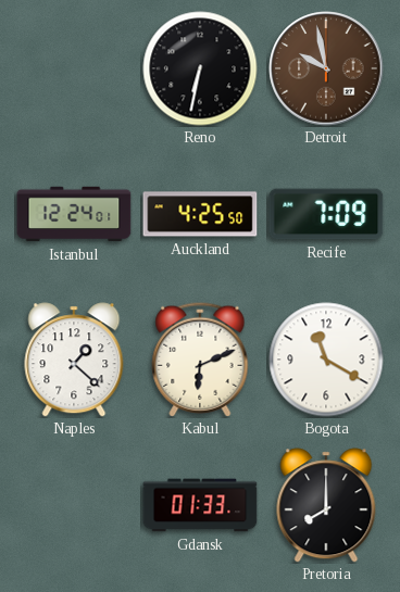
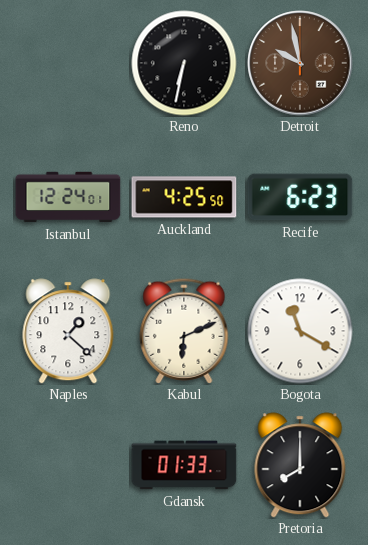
Recife: 7:09 -> 6:23 (300, 197)
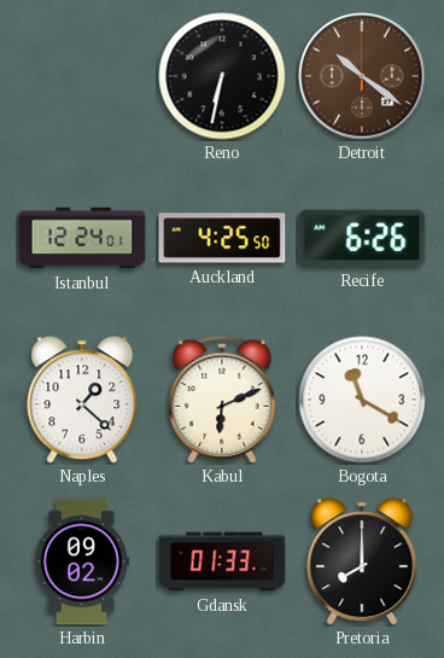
Detroit: 9:58 -> 10:21 (362, 76)
Recife: 6:23 -> 6:26 (362, 238)
Harbin: none -> 09:02 (82, 561)
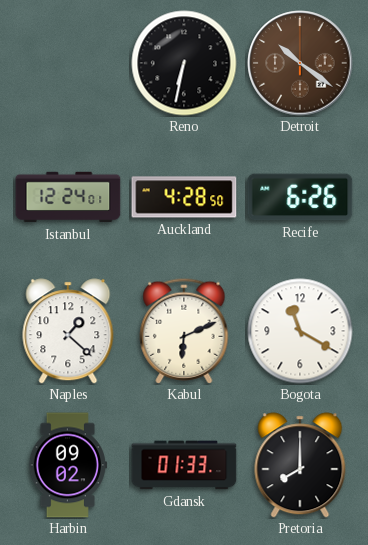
Auckland: 4:25 -> 4:28 (184, 197)
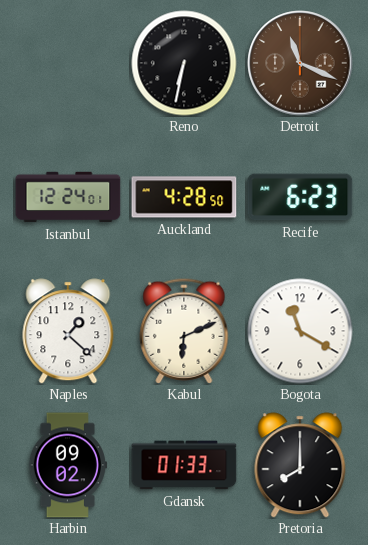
Detroit: 10:21 -> 11:19 (300, 63)
Recife: 6:26 -> 6:23 (300, 197)
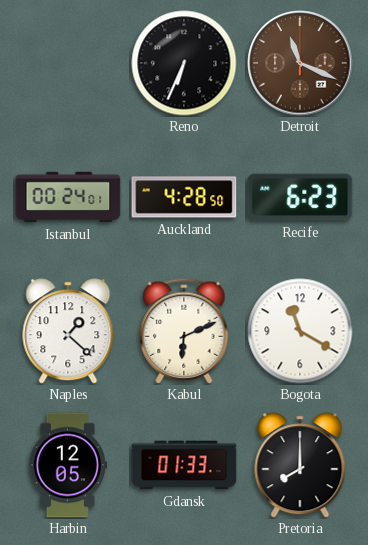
Reno: 6:32 -> 6:34 (184, 63)
Istanbul: 12:24 -> 00:24 (68, 197)
Harbin: 09:02 -> 12:05 (68, 465)
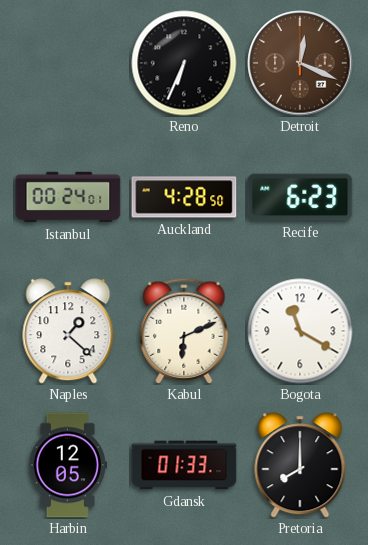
Detroit: 11:19 -> 12:19 (300, 63)
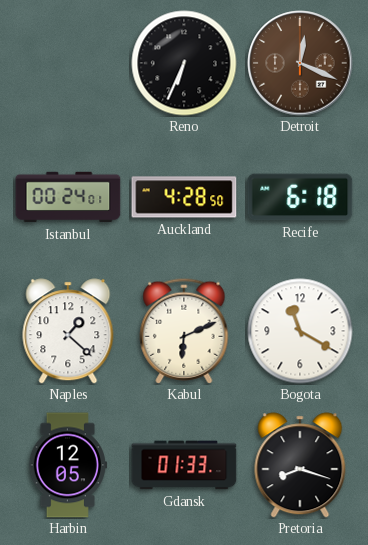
Recife: 6:23 -> 6:18 (300, 197)
Pretoria: 8:00 -> 8:18 (300, 465)
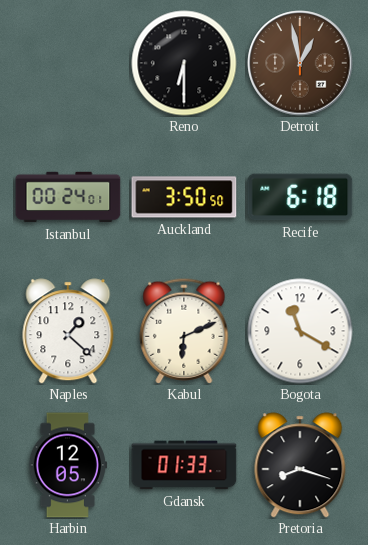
Reno: 6:34 -> 6:30 (184, 63)
Detroit: 12:19 -> 12:58 (300, 63)
Auckland: 4:28 -> 3:50 (184, 197)
